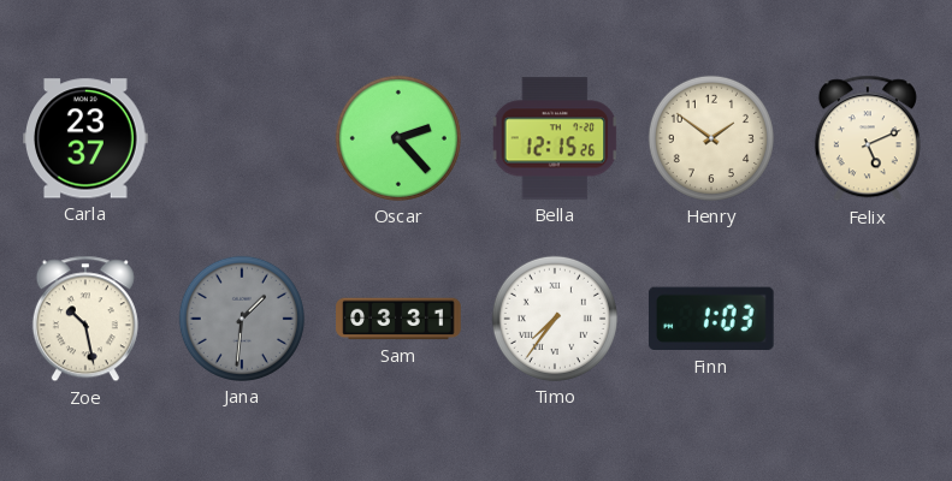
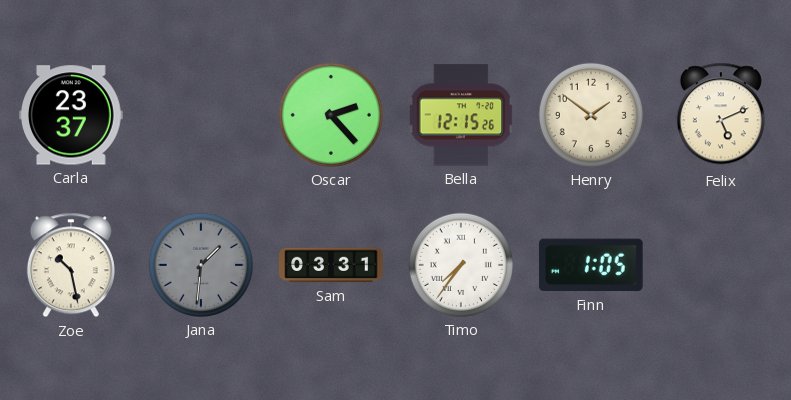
Finn: 1:03 -> 1:05 (591, 265)
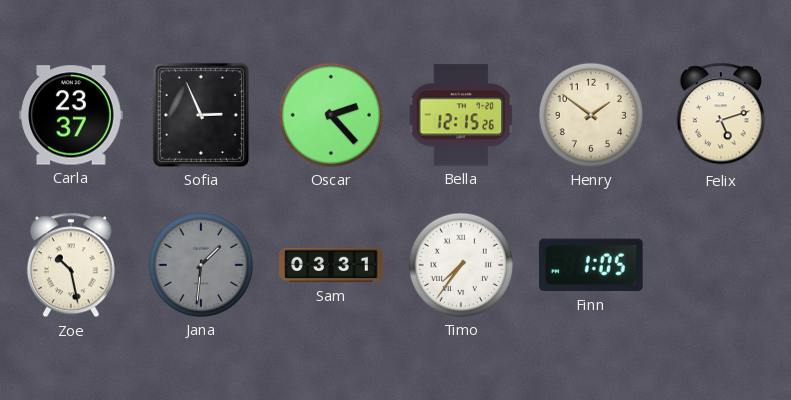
Sofia: none -> 2:56 (201, 115)
Felix: 5:11 -> 5:12 (721, 115)
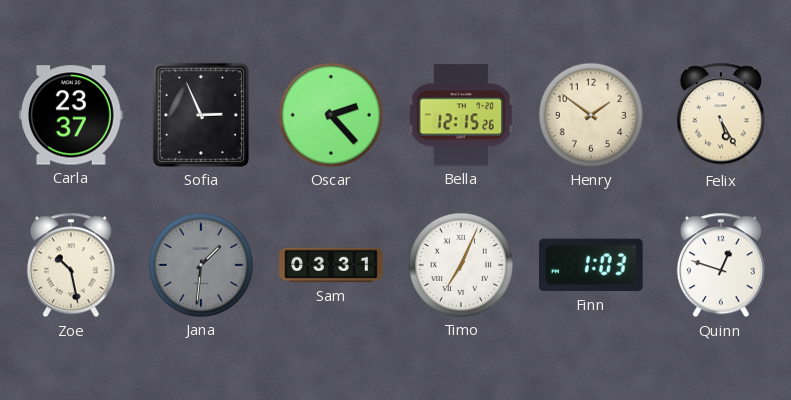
Felix: 5:12 -> 5:25 (721, 115)
Timo: 7:36 -> 7:04 (461, 265)
Finn: 1:05 -> 1:03 (591, 265)
Quinn: none -> 12:48 (721, 265)
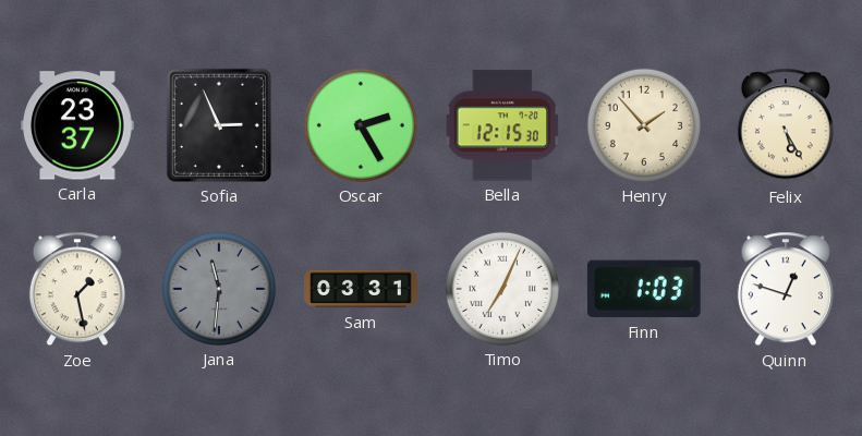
Oscar: 2:23 -> 2:25 (361, 125)
Bella: 12:15:26 -> 12:15:30 (502, 125)
Henry: 1:51 -> 1:53 (644, 125)
Zoe: 10:28 -> 1:28 (77, 289)
Jana: 1:31 -> 11:31 (219, 289)
